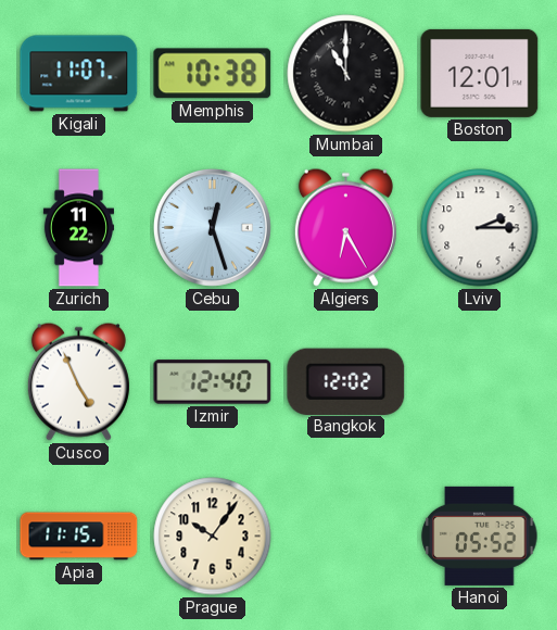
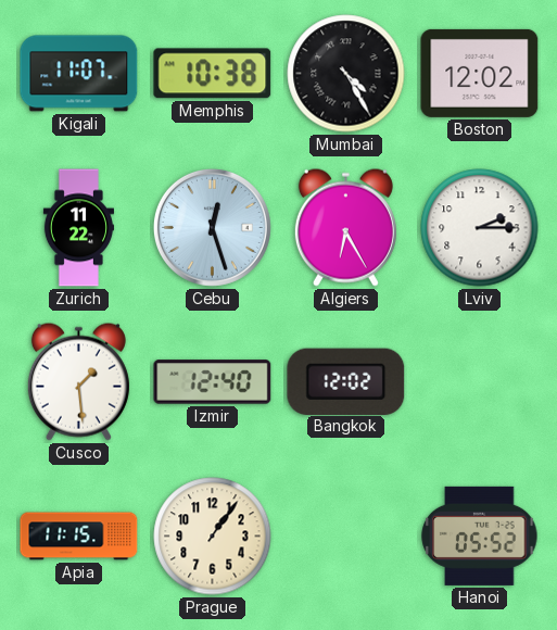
Mumbai: 11:00 -> 4:25 (346, 74)
Boston: 12:01 -> 12:02 (480, 73)
Cusco: 4:56 -> 1:29 (78, 381)
Prague: 10:06 -> 1:06 (213, 537)
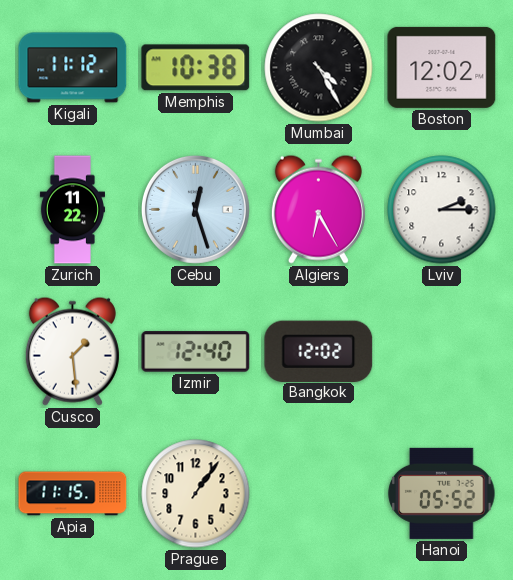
Kigali: 11:07 -> 11:12 (73, 68)
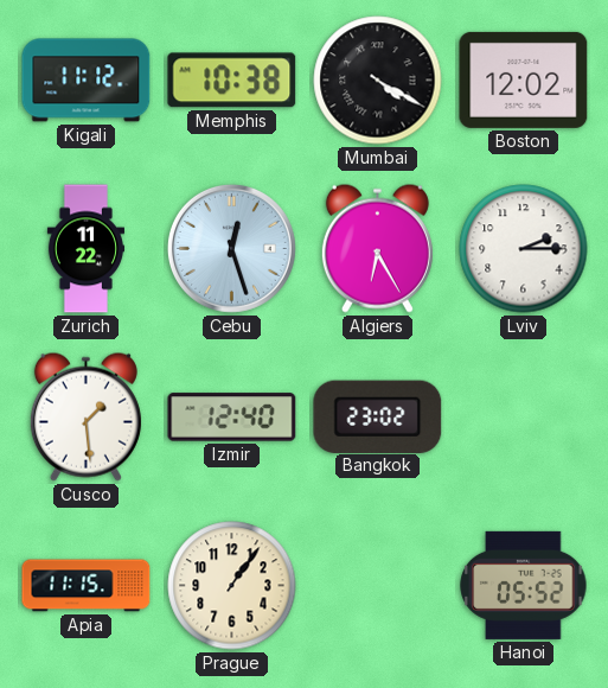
Mumbai: 4:25 -> 4:20 (378, 81)
Bangkok: 12:02 -> 23:02 (378, 416)
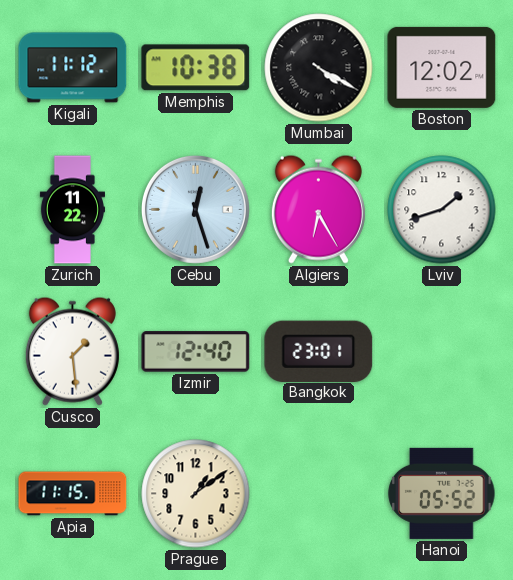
Lviv: 2:15 -> 1:42 (442, 210)
Bangkok: 23:02 -> 23:01 (319, 351)
Prague: 1:06 -> 1:09 (196, 494)
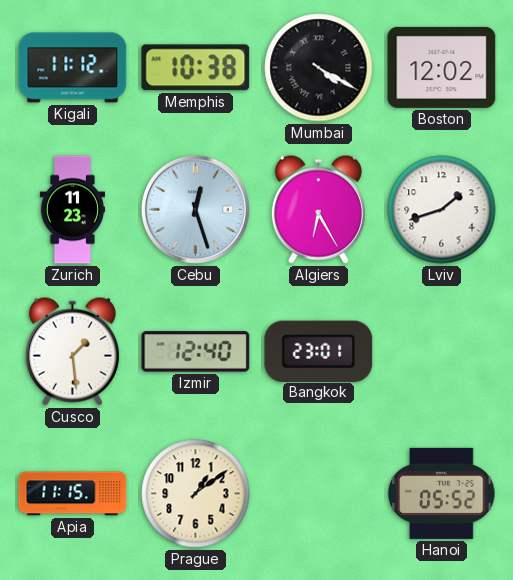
Zurich: 11:22 -> 11:23 (72, 210)
